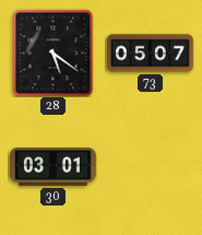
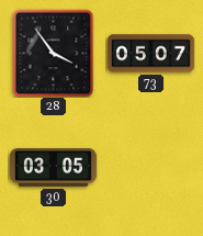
28: 5:21 -> 3:54 (54, 53)
30: 03:01 -> 03:05 (54, 168)
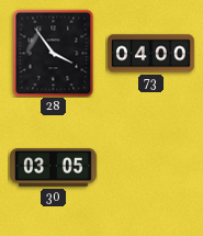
73: 05:07 -> 04:00 (150, 54)
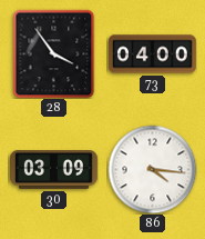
30: 03:05 -> 03:09 (54, 170)
86: none -> 4:16 (152, 169)
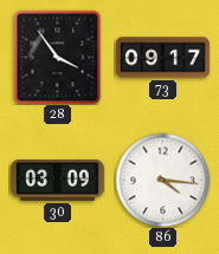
73: 04:00 -> 09:17 (162, 58)
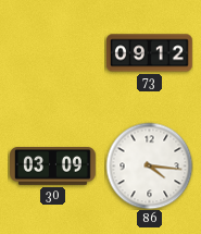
28: 3:54 -> none (58, 57)
73: 09:17 -> 09:12 (149, 53)
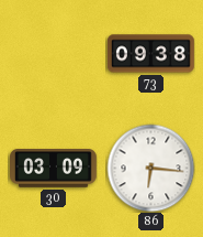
73: 09:12 -> 09:38 (150, 54)
86: 4:16 -> 6:16 (150, 168)
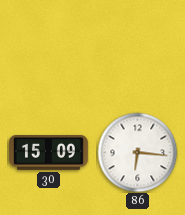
73: 09:38 -> none (150, 54)
30: 03:09 -> 15:09 (49, 153)
